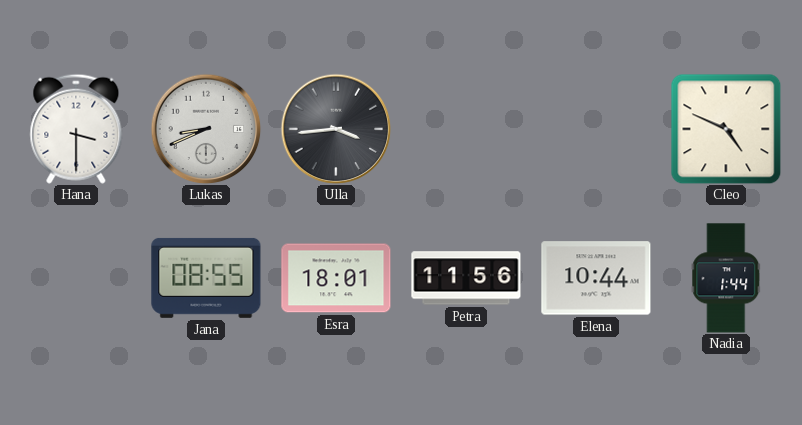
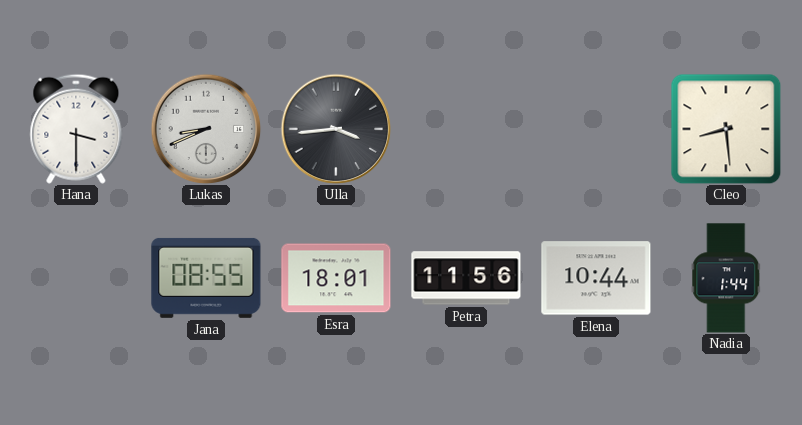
Cleo: 4:49 -> 8:29 (726, 129)
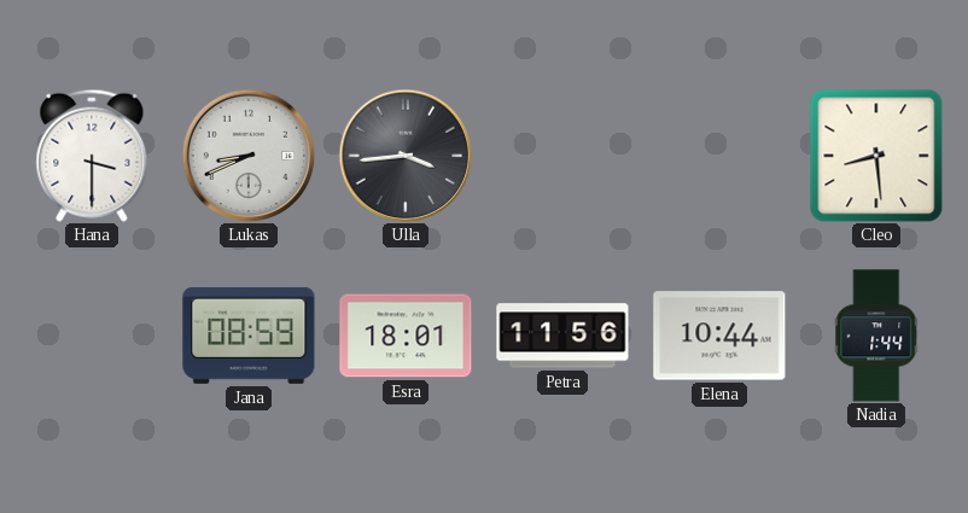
Jana: 08:55 -> 08:59 (249, 336)
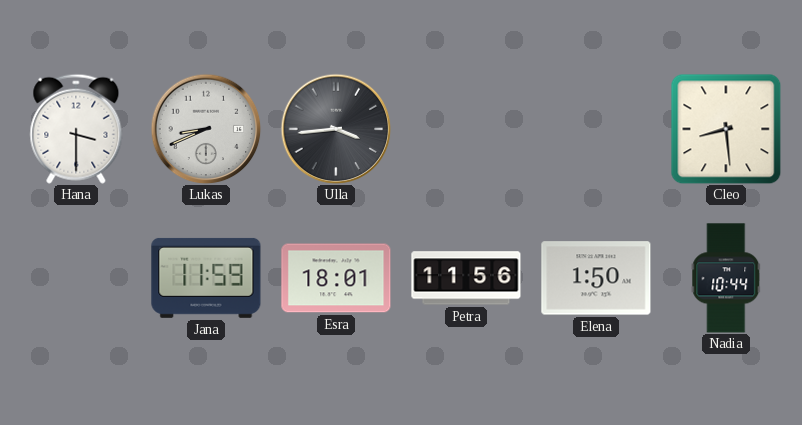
Jana: 08:59 -> 11:59 (206, 278)
Elena: 10:44 -> 1:50 (596, 278)
Nadia: 1:44 -> 10:44 (726, 278)
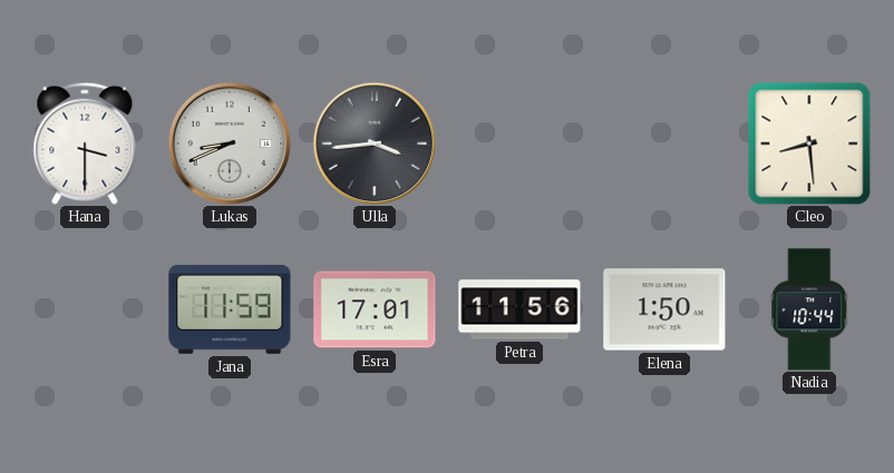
Esra: 18:01 -> 17:01 (375, 309)
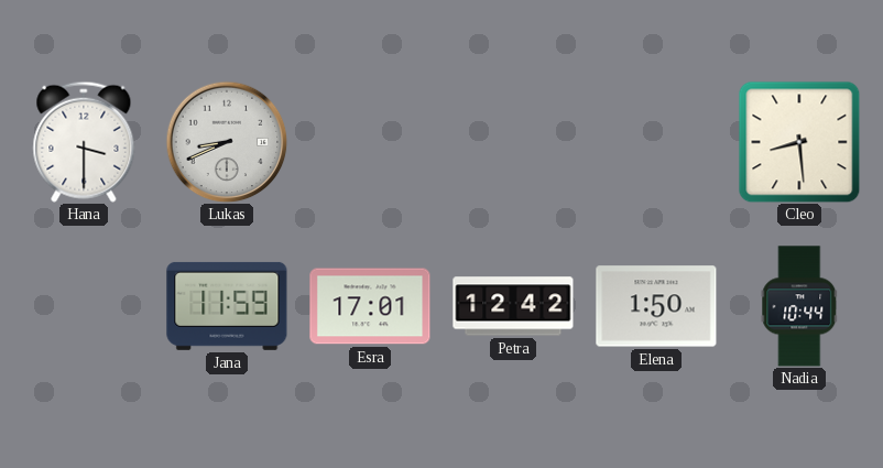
Ulla: 3:44 -> none (375, 144)
Petra: 11:56 -> 12:42 (513, 306)
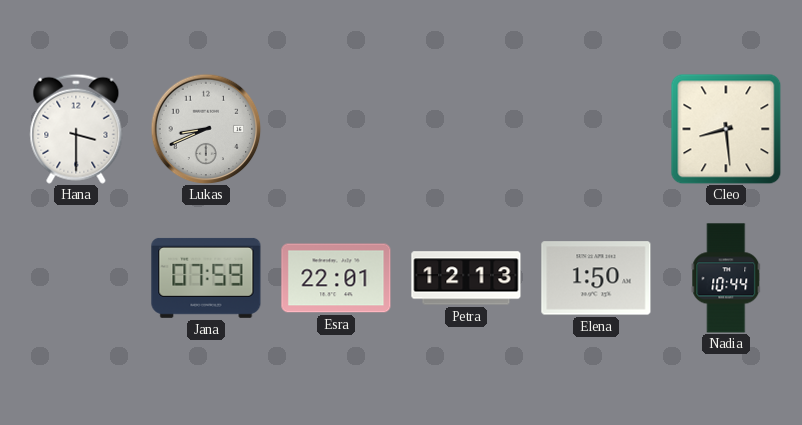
Jana: 11:59 -> 07:59 (206, 278)
Esra: 17:01 -> 22:01 (336, 278)
Petra: 12:42 -> 12:13 (466, 278)
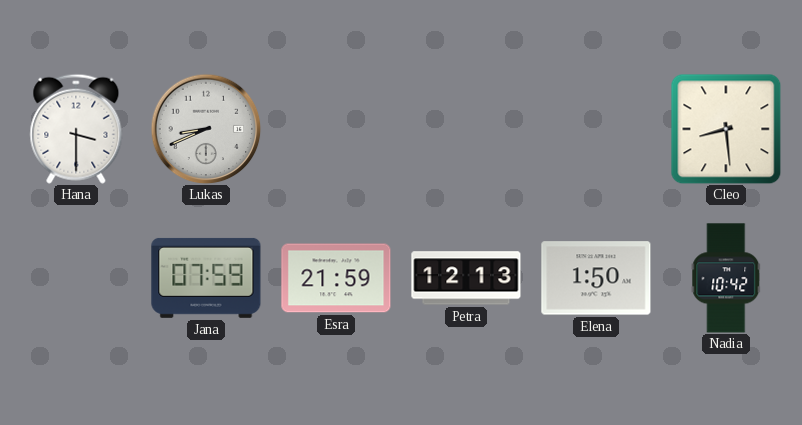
Esra: 22:01 -> 21:59 (336, 278)
Nadia: 10:44 -> 10:42 (726, 278)
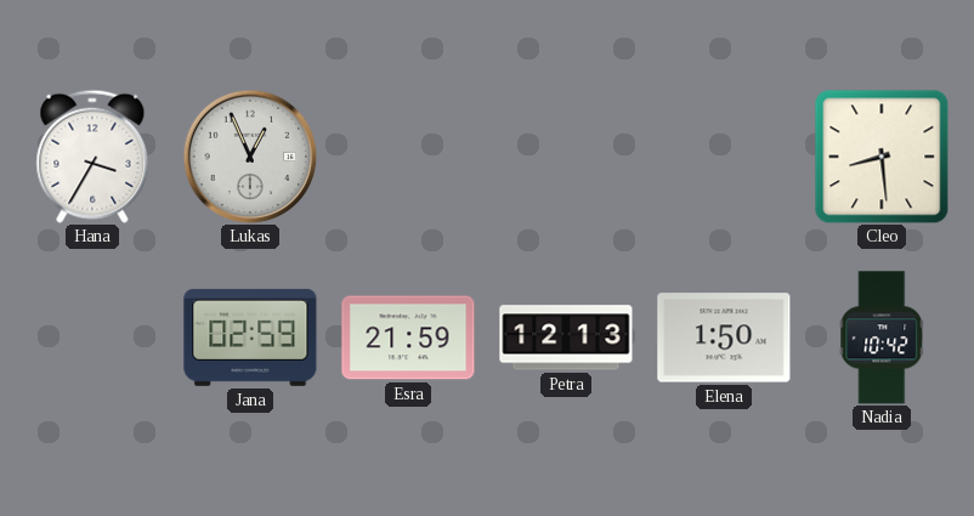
Hana: 3:30 -> 3:35 (92, 157)
Lukas: 8:41 -> 12:56 (250, 157)
Jana: 07:59 -> 02:59 (250, 338)
